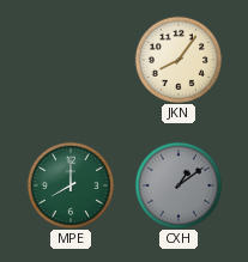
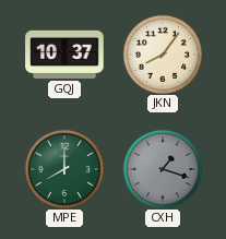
GQJ: none -> 10:37 (64, 55)
CXH: 1:09 -> 1:18 (162, 168)
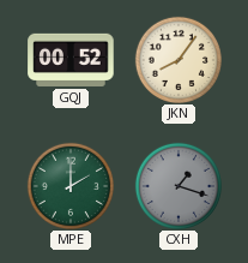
GQJ: 10:37 -> 00:52 (71, 60)
MPE: 8:00 -> 2:00 (69, 185)
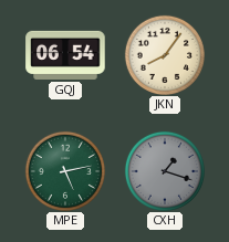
GQJ: 00:52 -> 06:54 (65, 55)
MPE: 2:00 -> 5:13 (64, 170)
